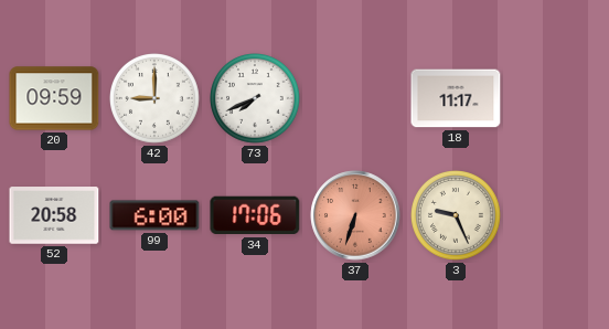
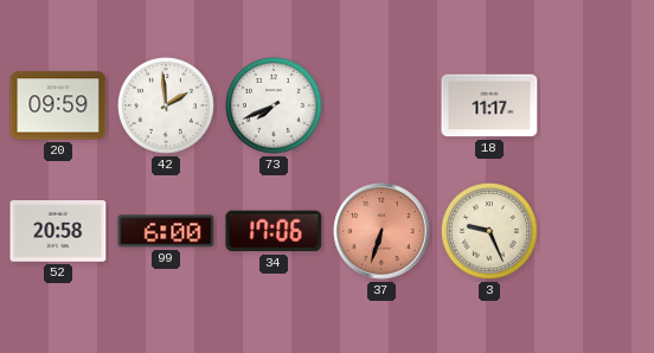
42: 9:00 -> 1:59 (167, 107)
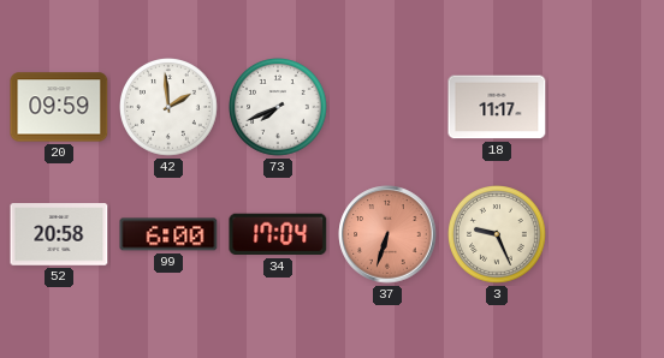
34: 17:06 -> 17:04 (278, 234)
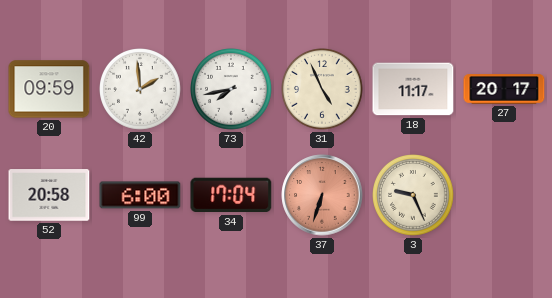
73: 7:41 -> 7:43 (232, 90)
31: none -> 4:56 (323, 90)
27: none -> 20:17 (504, 89)
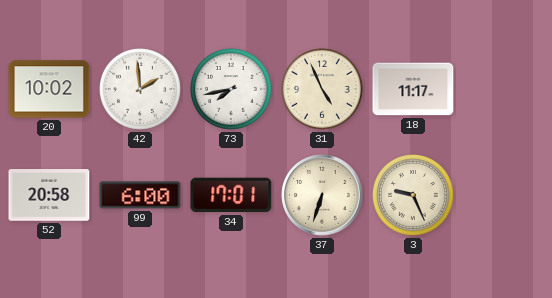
20: 09:59 -> 10:02 (49, 89)
27: 20:17 -> none (504, 89)
34: 17:04 -> 17:01 (231, 195)
37 dial: salmon -> cream (322, 195)
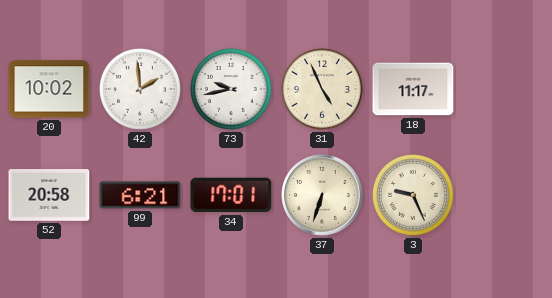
73: 7:43 -> 9:43 (232, 90)
99: 6:00 -> 6:21 (140, 195)
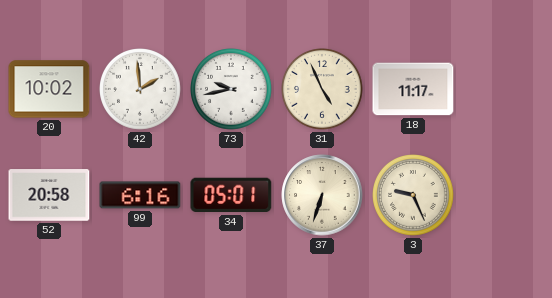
99: 6:21 -> 6:16 (140, 195)
34: 17:01 -> 05:01 (231, 195)
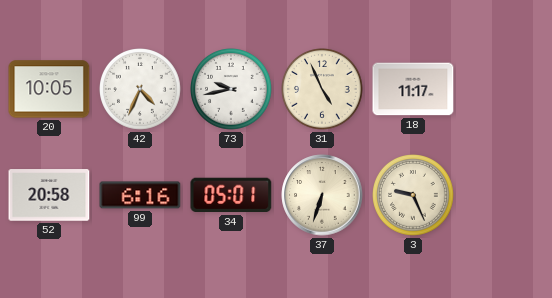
20: 10:02 -> 10:05 (49, 89)
42: 1:59 -> 4:34 (141, 90)
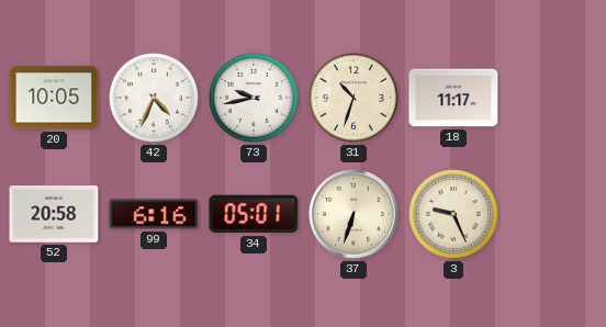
31: 4:56 -> 10:33 (355, 99)
